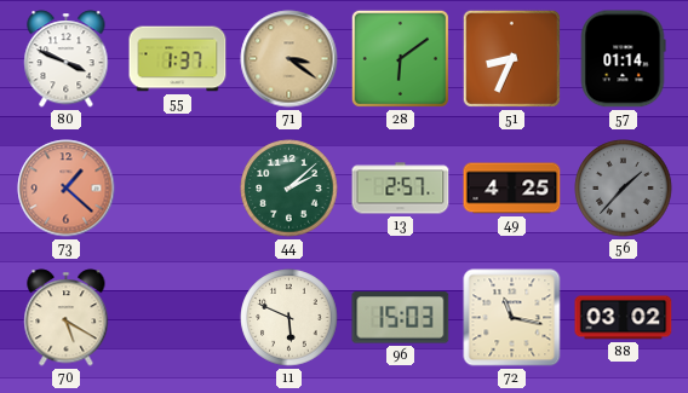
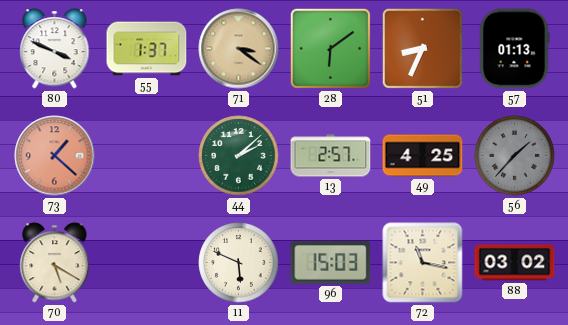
57: 01:14 -> 01:13 (514, 49)
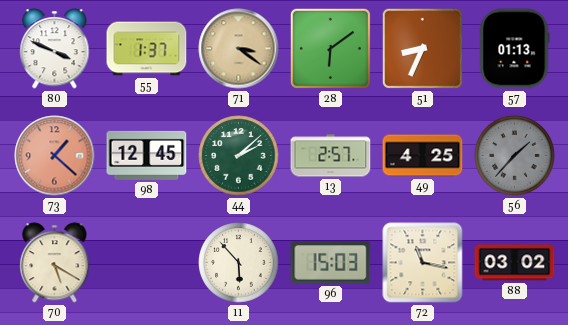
98: none -> 12:45 (147, 155)
11: 5:49 -> 5:53 (239, 263)
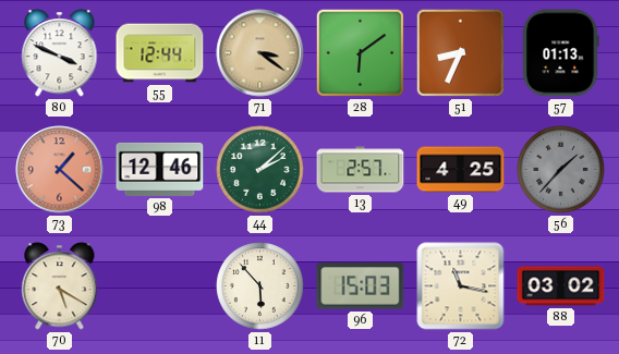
55: 1:37 -> 12:44 (160, 53)
98: 12:45 -> 12:46 (160, 169)
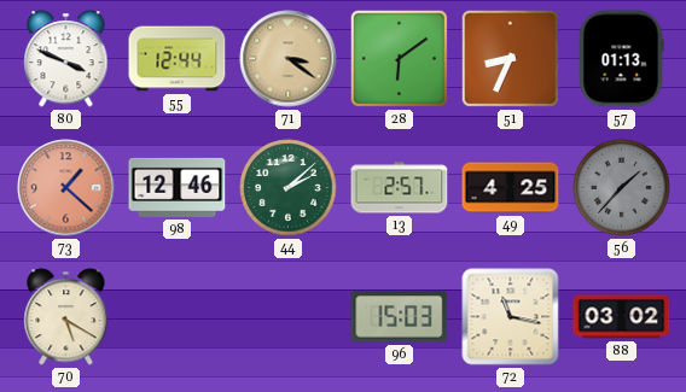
11: 5:53 -> none (260, 286)
